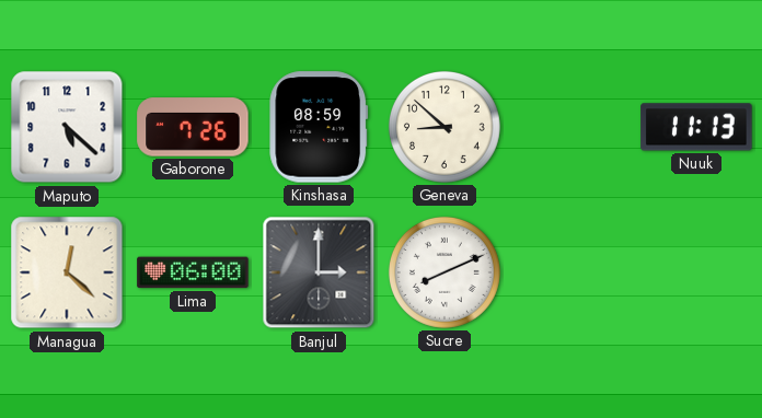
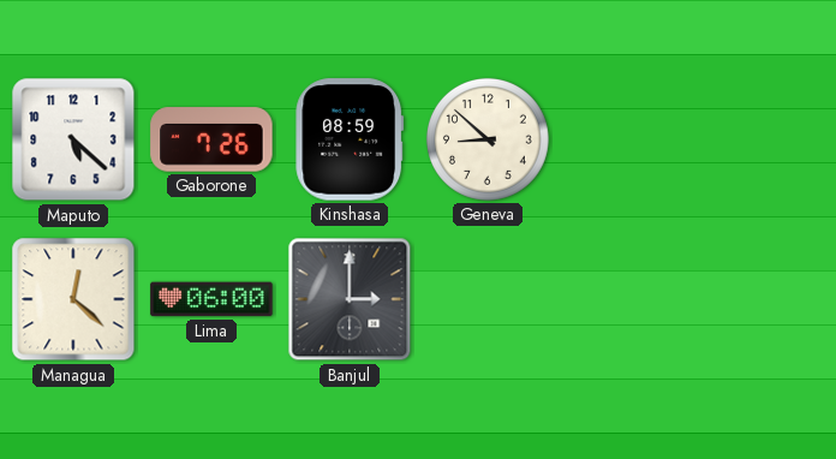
Nuuk: 11:13 -> none (696, 127)
Sucre: 8:11 -> none (444, 272)
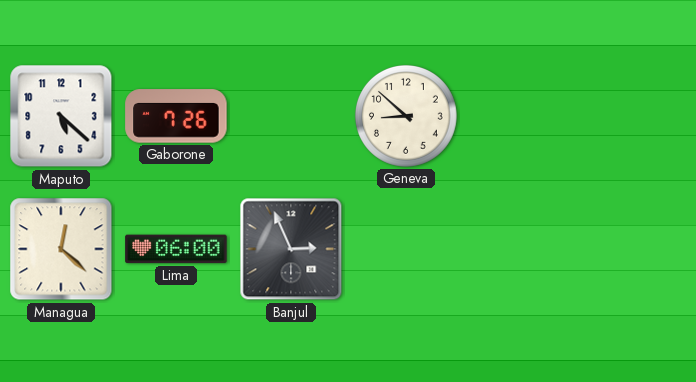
Kinshasa: 08:59 -> none (350, 139)
Banjul: 3:00 -> 2:56 (291, 249)
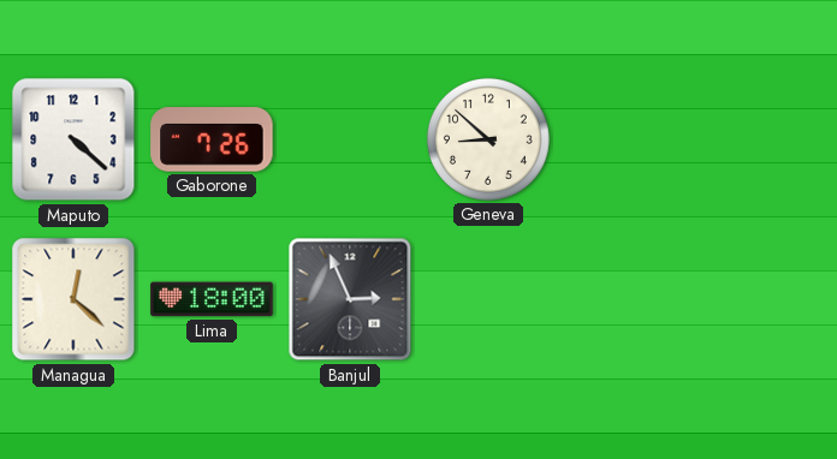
Maputo: 5:22 -> 4:22 (73, 139)
Lima: 06:00 -> 18:00 (212, 299)
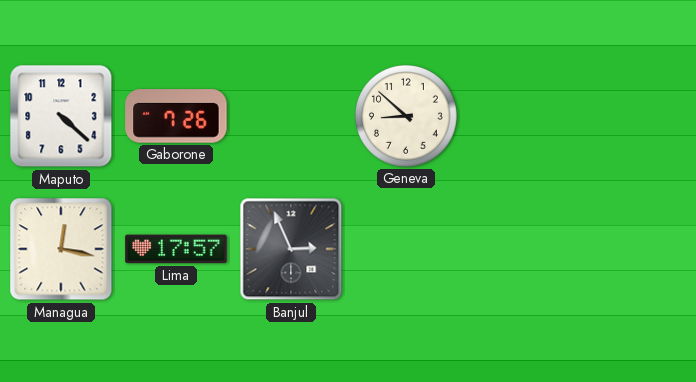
Managua: 12:22 -> 12:17 (61, 249)
Lima: 18:00 -> 17:57 (176, 249)
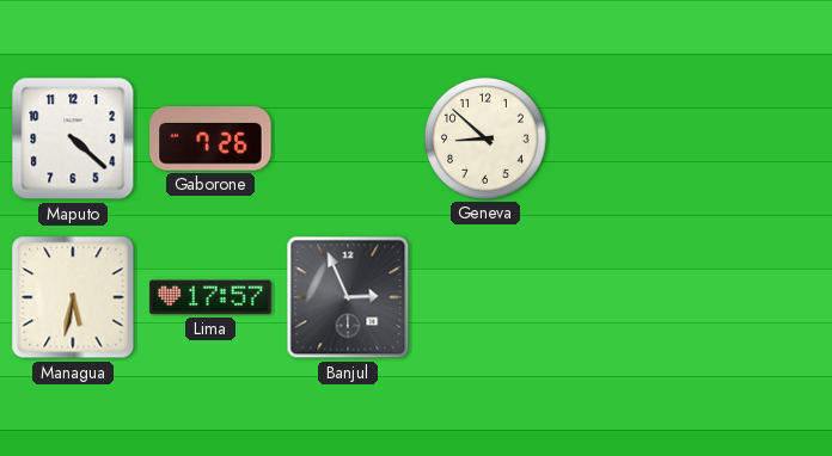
Managua: 12:17 -> 5:32 (73, 297)
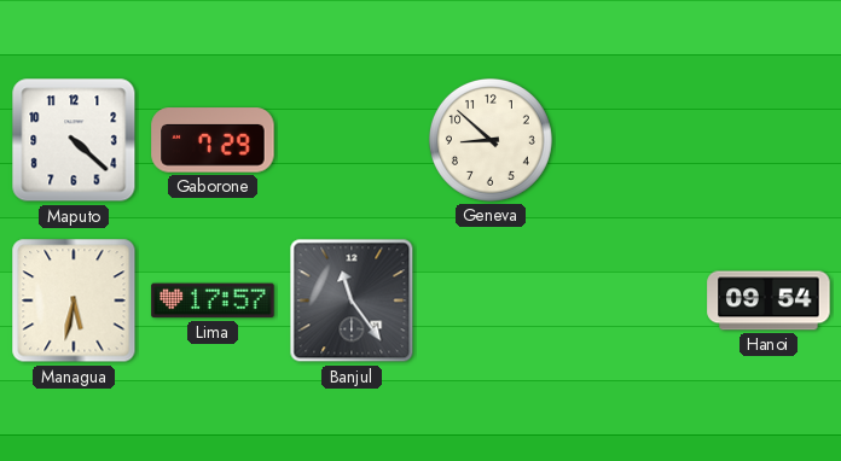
Gaborone: 7:26 -> 7:29 (213, 140)
Banjul: 2:56 -> 11:24 (352, 300)
Hanoi: none -> 09:54 (768, 300)
